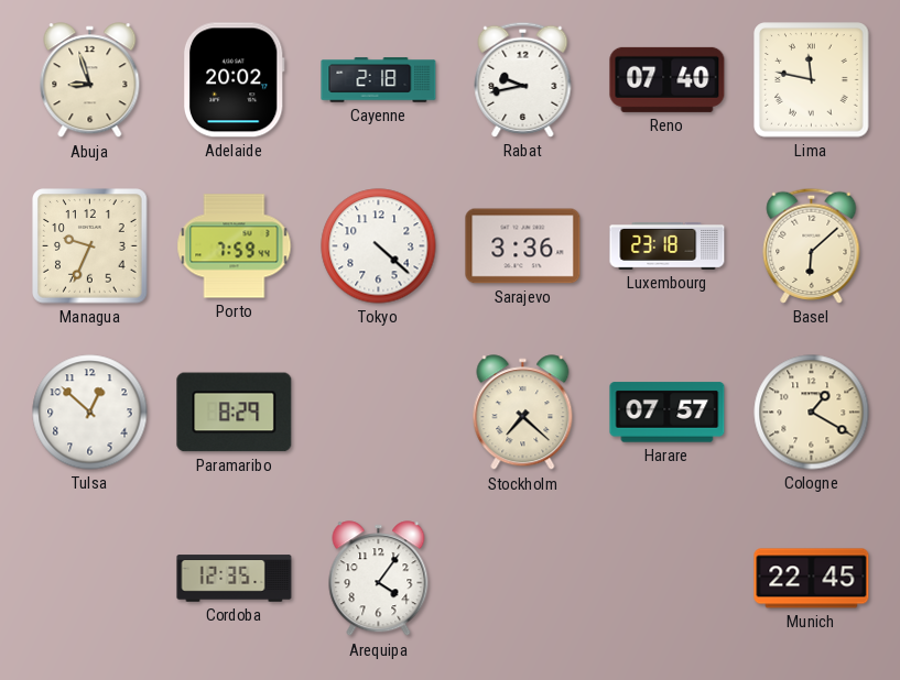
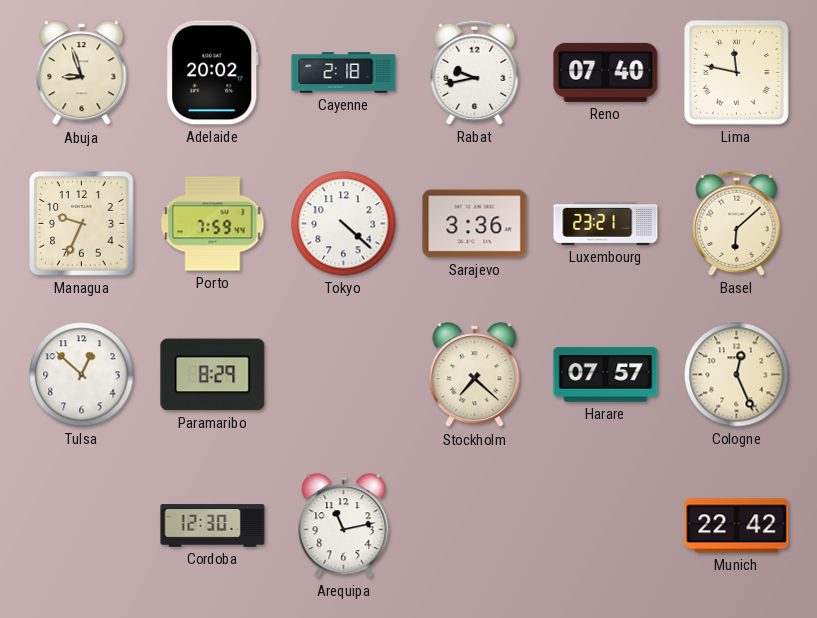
Luxembourg: 23:18 -> 23:21 (606, 224)
Cologne: 1:20 -> 12:26 (737, 375)
Cordoba: 12:35 -> 12:30 (213, 526)
Arequipa: 4:06 -> 11:13 (344, 526)
Munich: 22:45 -> 22:42 (737, 526)
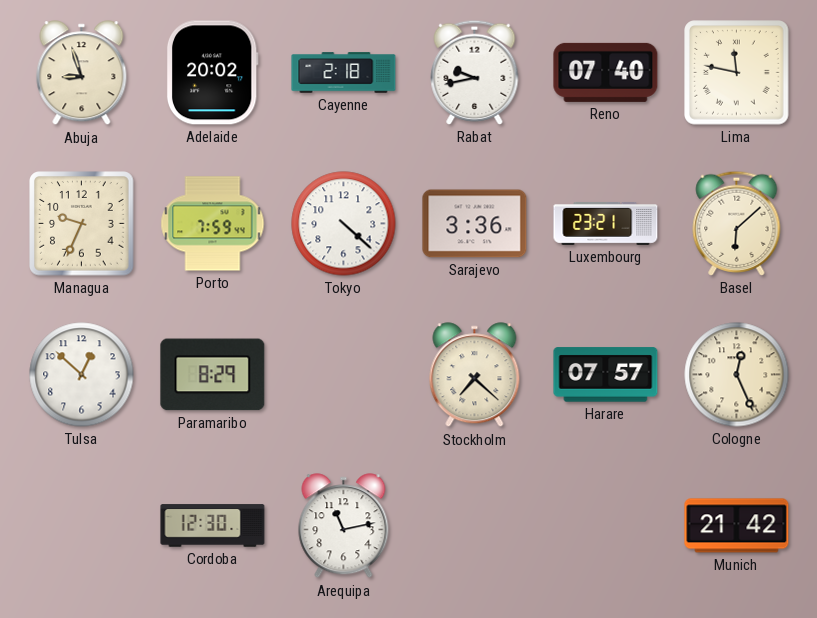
Munich: 22:42 -> 21:42 (737, 526)
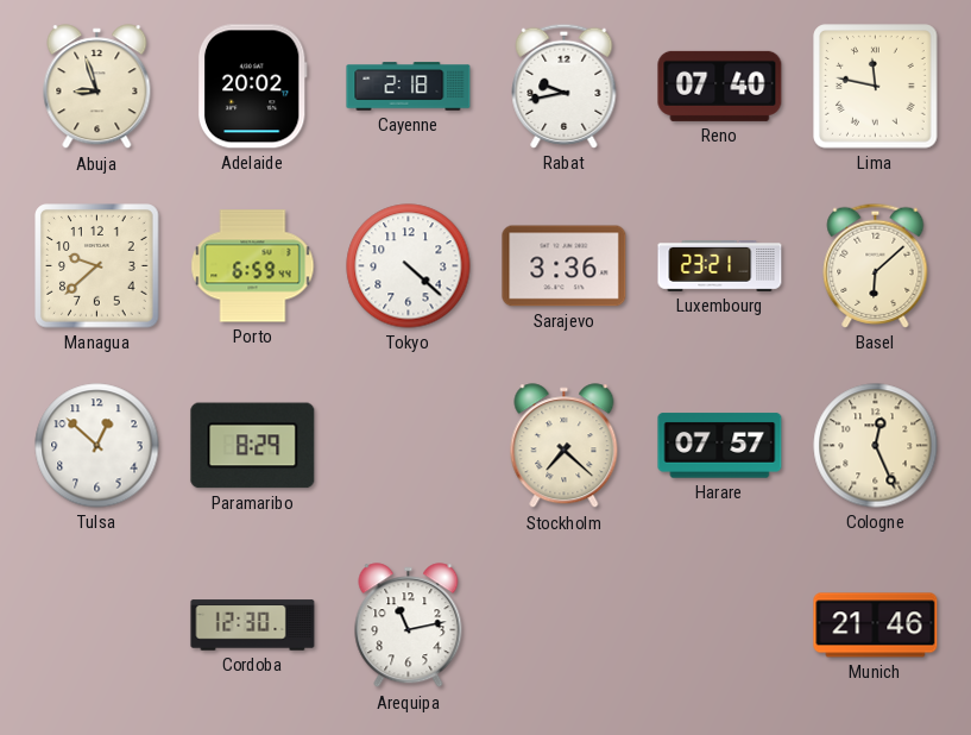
Managua: 9:34 -> 9:38 (97, 266)
Porto: 7:59 -> 6:59 (253, 266)
Munich: 21:42 -> 21:46 (876, 626)
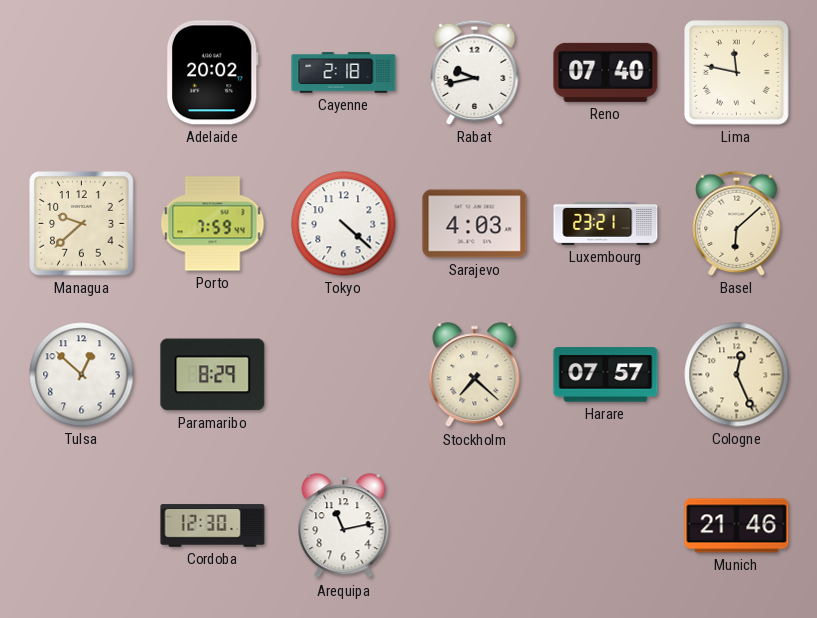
Abuja: 8:57 -> none (97, 87)
Porto: 6:59 -> 7:59 (213, 224)
Sarajevo: 3:36 -> 4:03 (475, 224)
